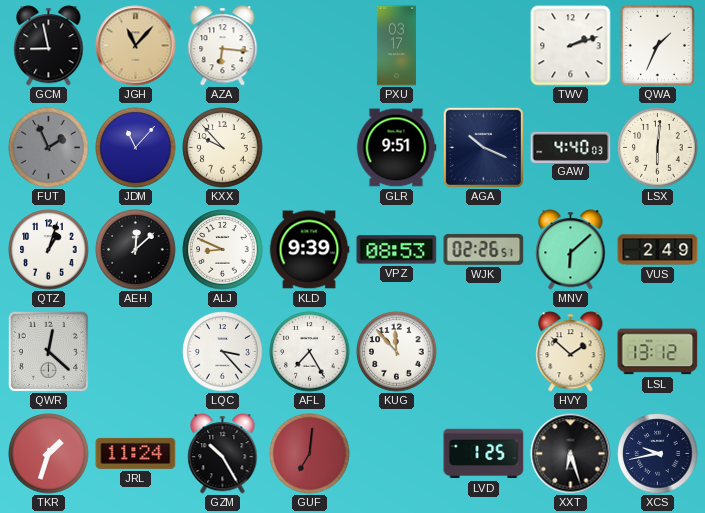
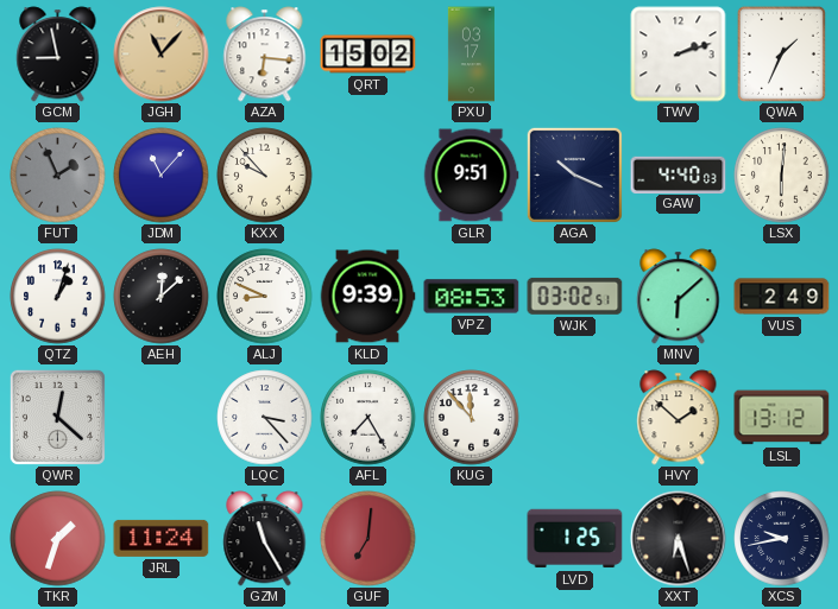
QRT: none -> 15:02 (368, 55)
WJK: 02:26 -> 03:02 (575, 296)
GZM: 10:25 -> 11:25 (265, 539)
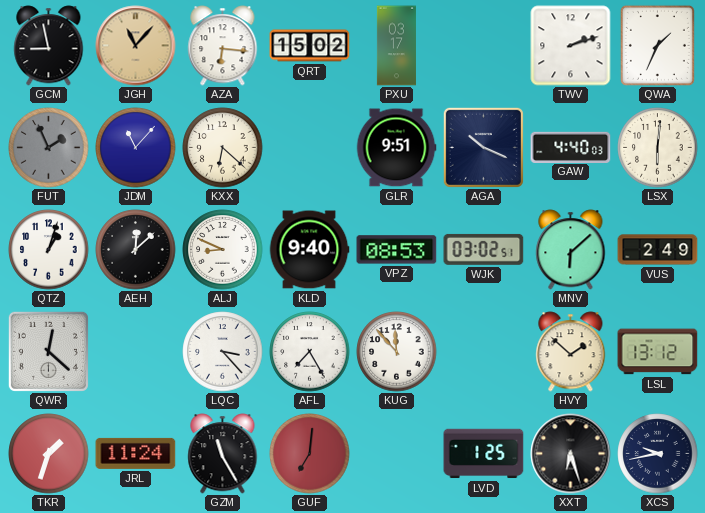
KXX: 9:53 -> 6:22 (223, 148)
KLD: 9:39 -> 9:40 (309, 250)
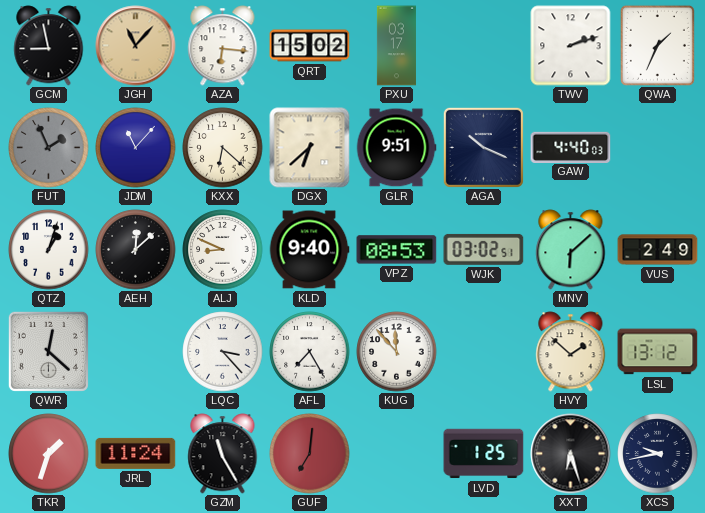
DGX: none -> 6:38 (310, 148)
LSX: 6:01 -> none (658, 148)
